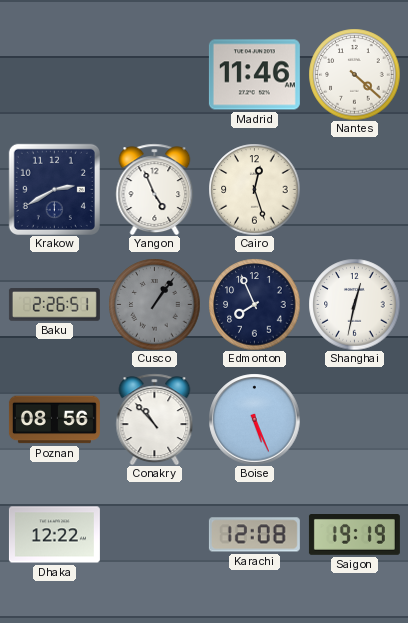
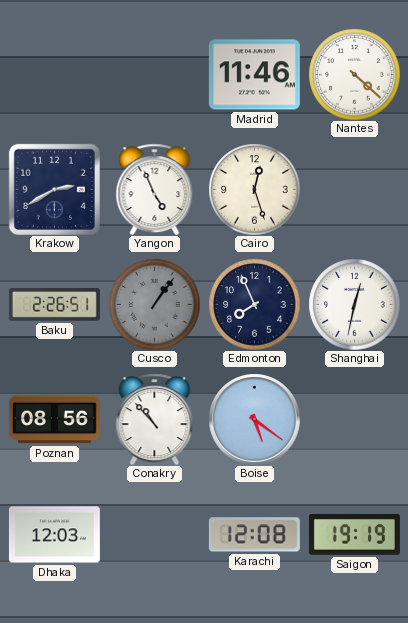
Boise: 5:26 -> 5:21 (254, 419)
Dhaka: 12:22 -> 12:03 (54, 535)
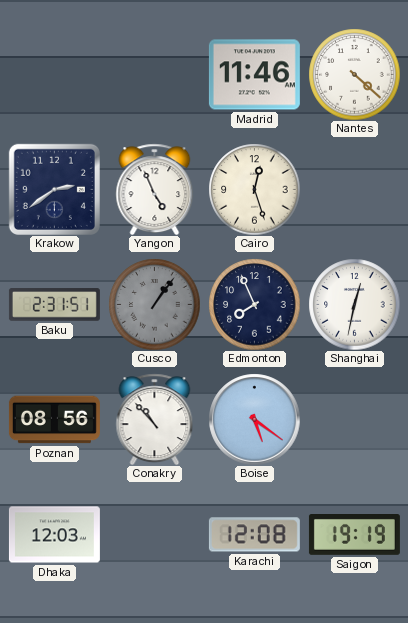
Krakow: 2:40 -> 2:39 (54, 189)
Baku: 2:26 -> 2:31 (54, 305)
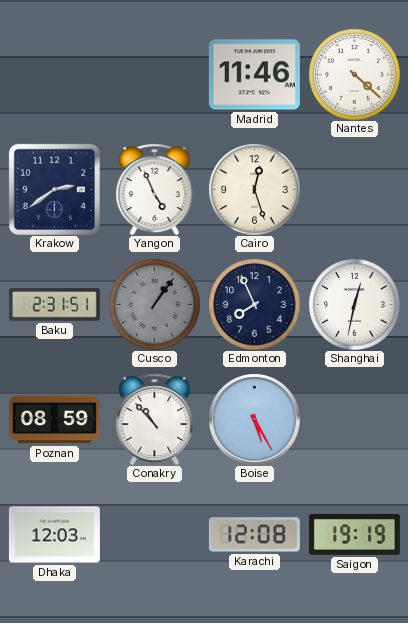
Poznan: 08:56 -> 08:59 (54, 420)
Boise: 5:21 -> 5:25 (254, 419)
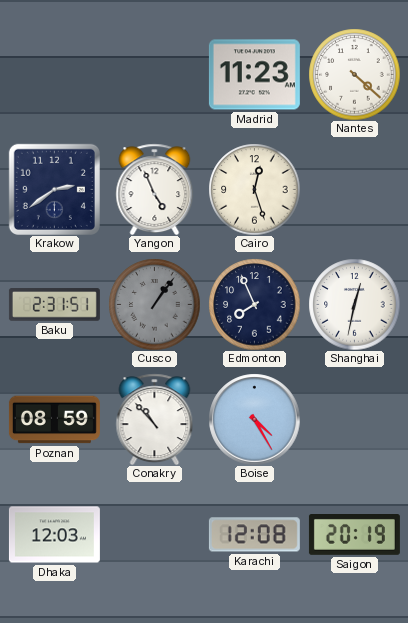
Madrid: 11:46 -> 11:23 (254, 75)
Boise: 5:25 -> 4:25 (254, 419)
Saigon: 19:19 -> 20:19 (354, 535)
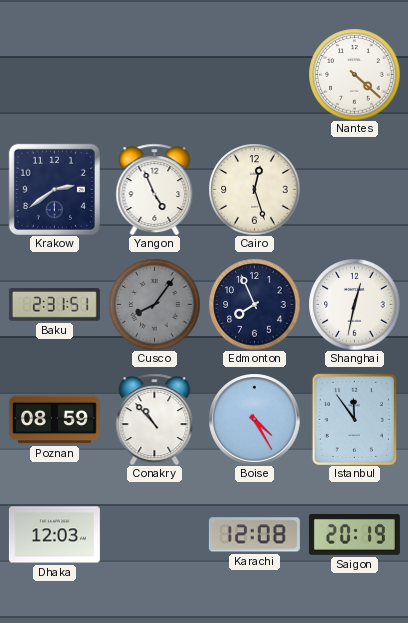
Madrid: 11:23 -> none (254, 75)
Cusco: 1:06 -> 8:06 (154, 304)
Istanbul: none -> 11:54 (354, 419)
